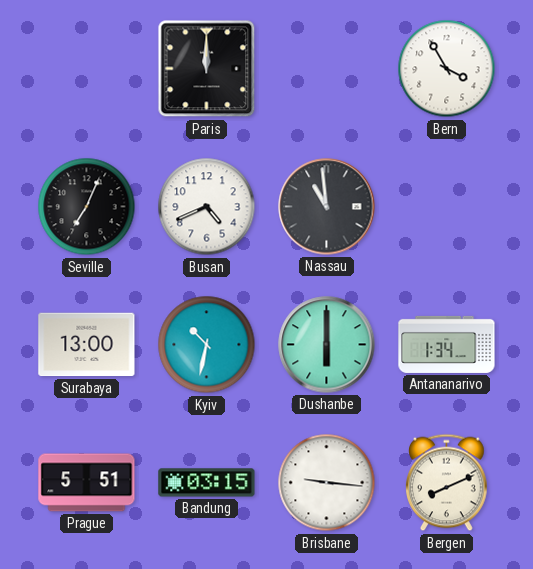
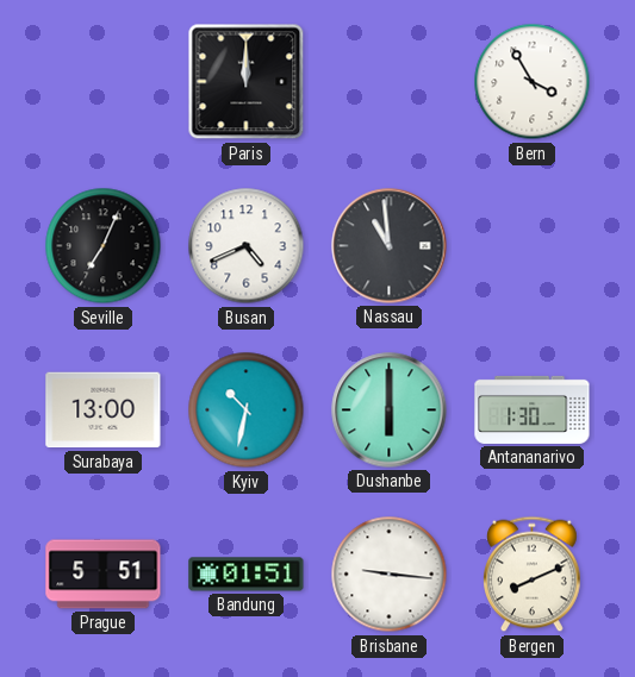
Antananarivo: 1:34 -> 1:30 (533, 409)
Bandung: 03:15 -> 01:51 (247, 575)
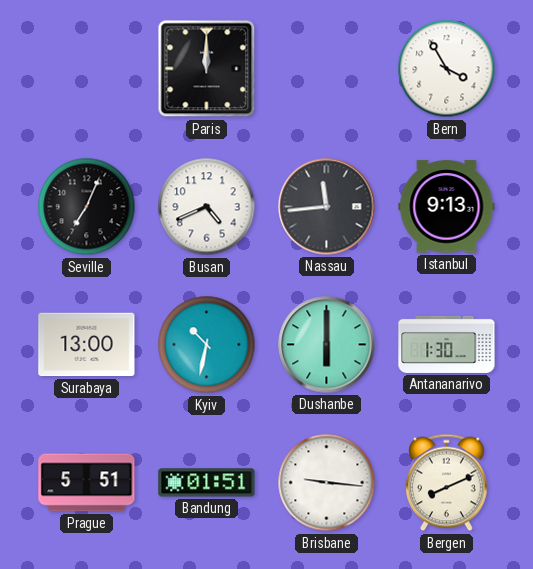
Nassau: 10:59 -> 11:44 (327, 207)
Istanbul: none -> 9:13 (447, 207)
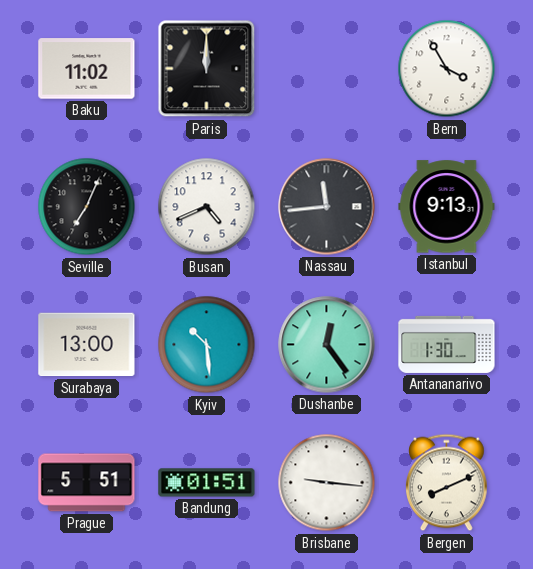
Baku: none -> 11:02 (87, 69)
Kyiv: 10:32 -> 10:29 (207, 345)
Dushanbe: 6:00 -> 12:24 (327, 345)
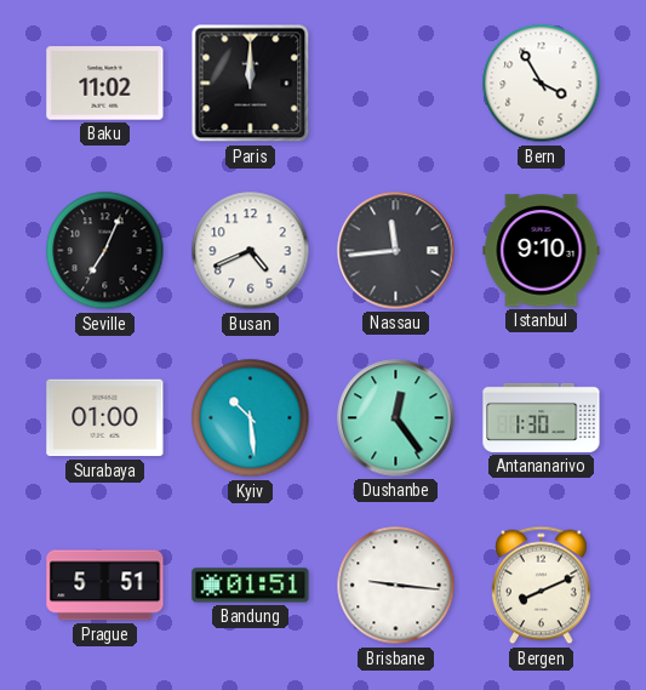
Istanbul: 9:13 -> 9:10 (542, 251)
Surabaya: 13:00 -> 01:00 (105, 418)
